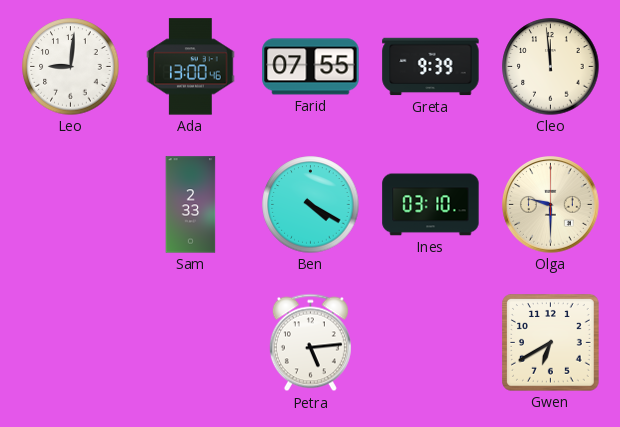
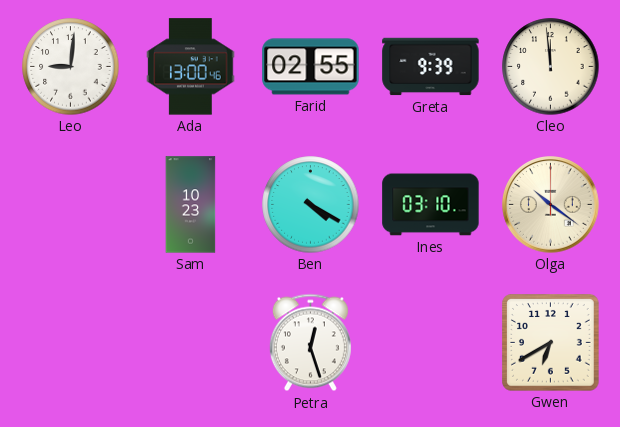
Farid: 07:55 -> 02:55 (311, 67)
Sam: 2:33 -> 10:23 (191, 205)
Olga: 9:30 -> 10:21 (551, 205)
Petra: 5:14 -> 12:27 (310, 343)
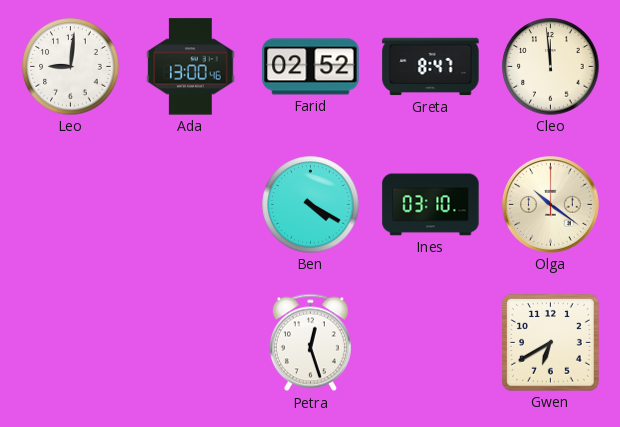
Farid: 02:55 -> 02:52 (311, 67)
Greta: 9:39 -> 8:47 (431, 67)
Sam: 10:23 -> none (191, 205)
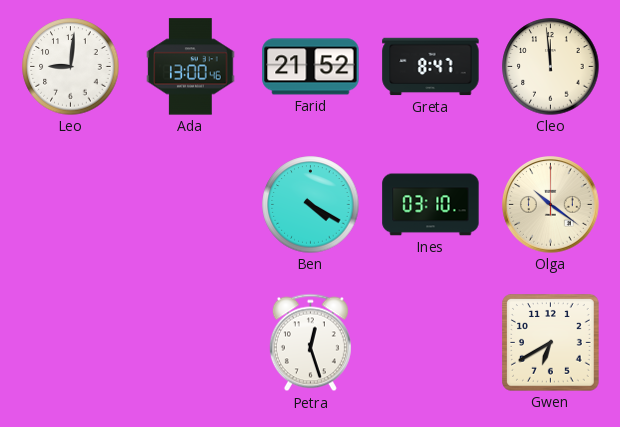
Farid: 02:52 -> 21:52 (311, 67)
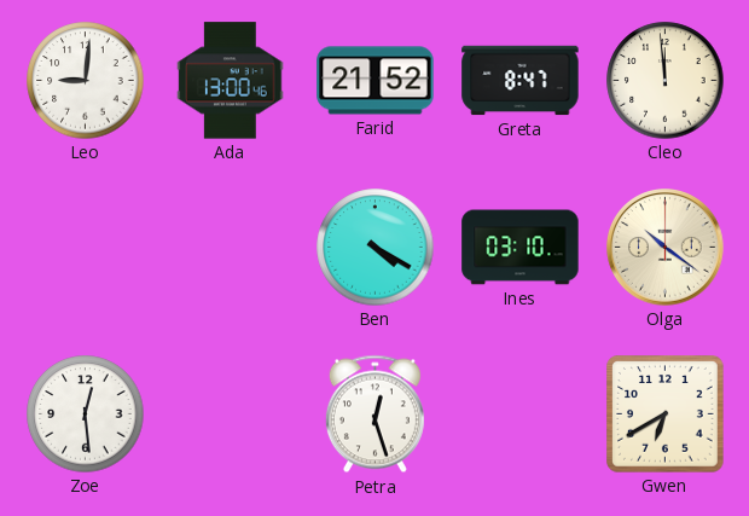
Zoe: none -> 12:29 (86, 414)
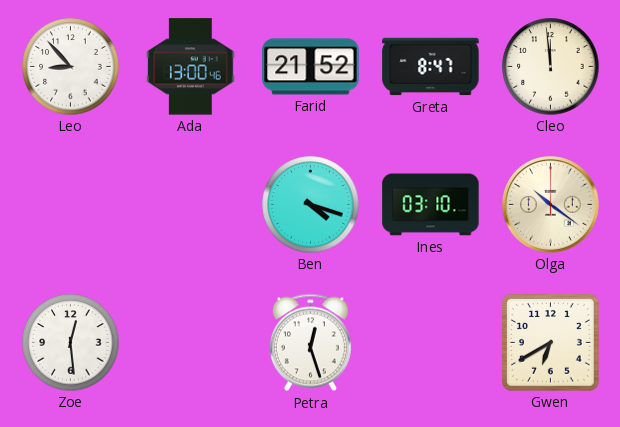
Leo: 9:01 -> 8:53 (71, 67)
Ben: 4:20 -> 4:18 (311, 205)
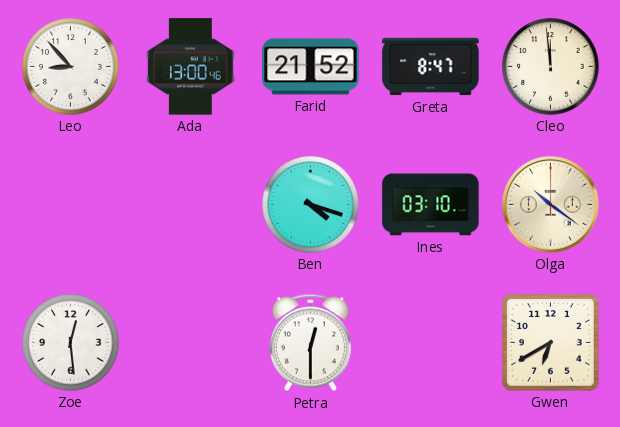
Petra: 12:27 -> 12:30 (310, 343)
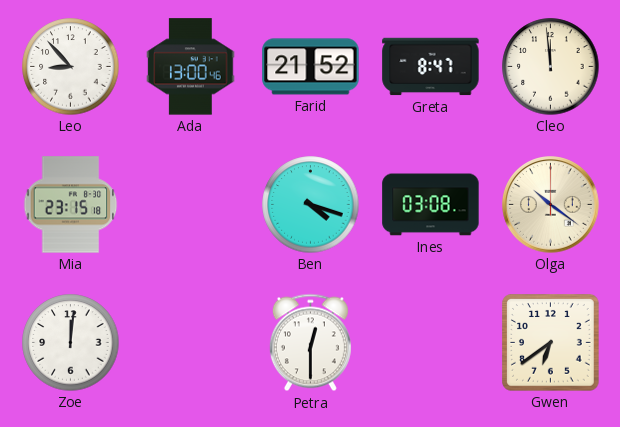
Mia: none -> 23:15 (71, 205)
Ines: 03:10 -> 03:08 (431, 205)
Zoe: 12:29 -> 12:01 (71, 343)
Gwen: 6:40 -> 6:39 (551, 343)
